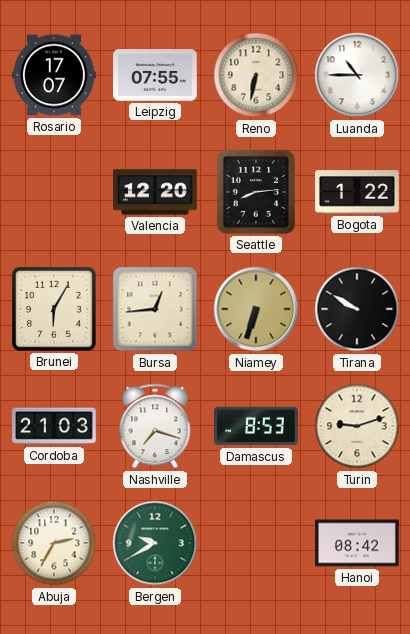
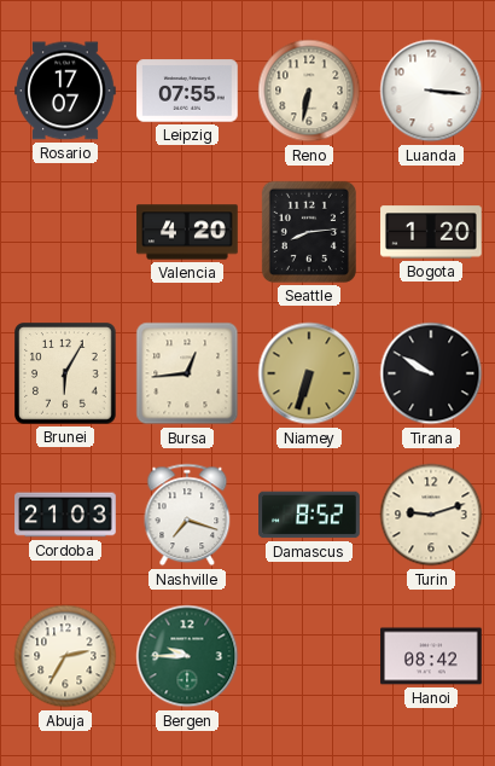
Luanda: 10:45 -> 3:16 (431, 91)
Valencia: 12:20 -> 4:20 (187, 232)
Bogota: 1:22 -> 1:20 (431, 232)
Damascus: 8:53 -> 8:52 (309, 515)
Bergen: 9:40 -> 9:45 (187, 656)
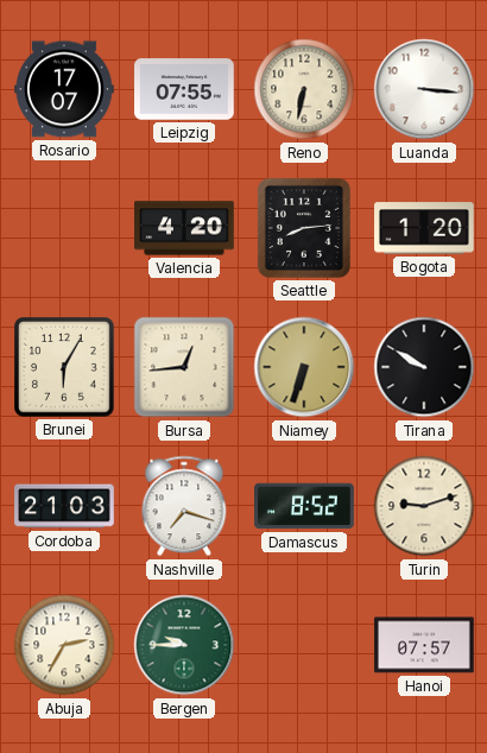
Hanoi: 08:42 -> 07:57 (424, 645)
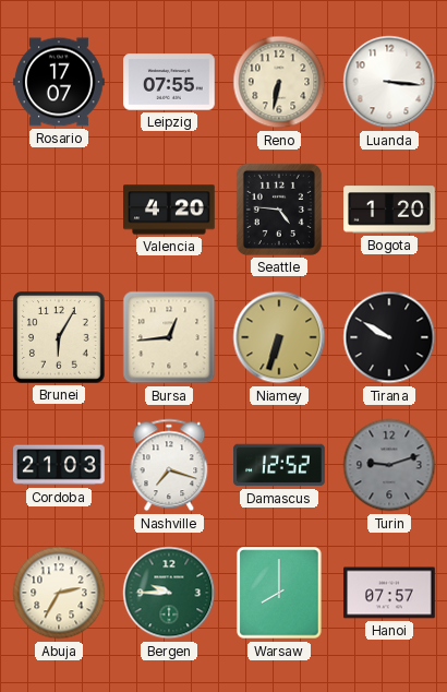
Seattle: 8:14 -> 4:46 (279, 210)
Damascus: 8:52 -> 12:52 (279, 465)
Turin dial: cream -> grey (389, 465)
Warsaw: none -> 8:00 (279, 593)
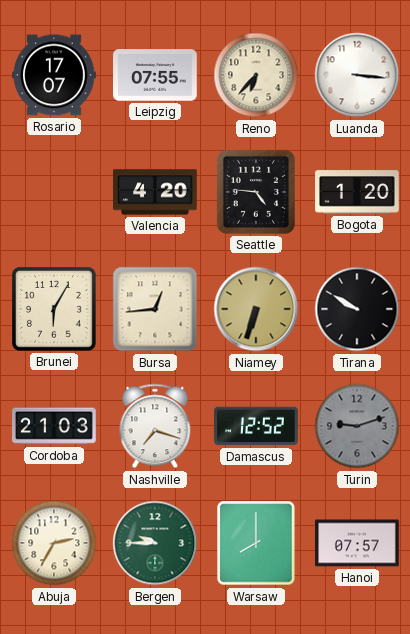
Reno: 6:32 -> 6:37 (256, 75)
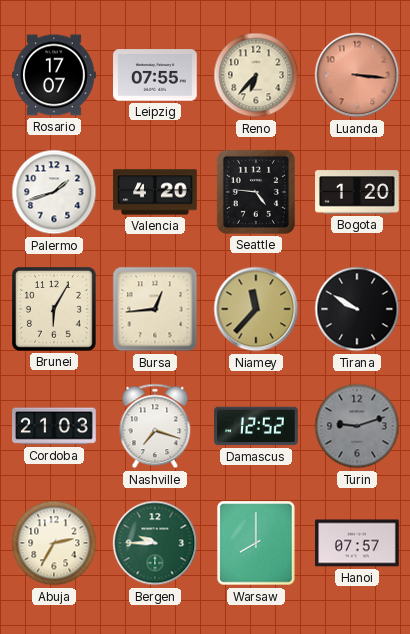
Luanda dial: white -> salmon (357, 75)
Palermo: none -> 1:42 (54, 192)
Niamey: 6:33 -> 11:37 (256, 309)
